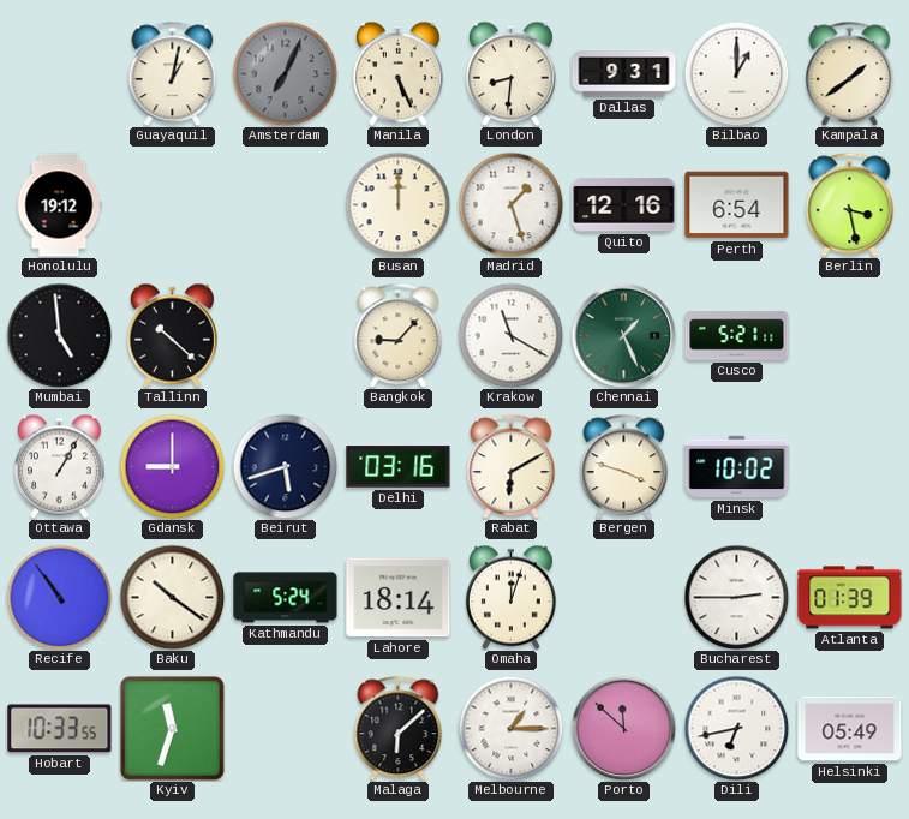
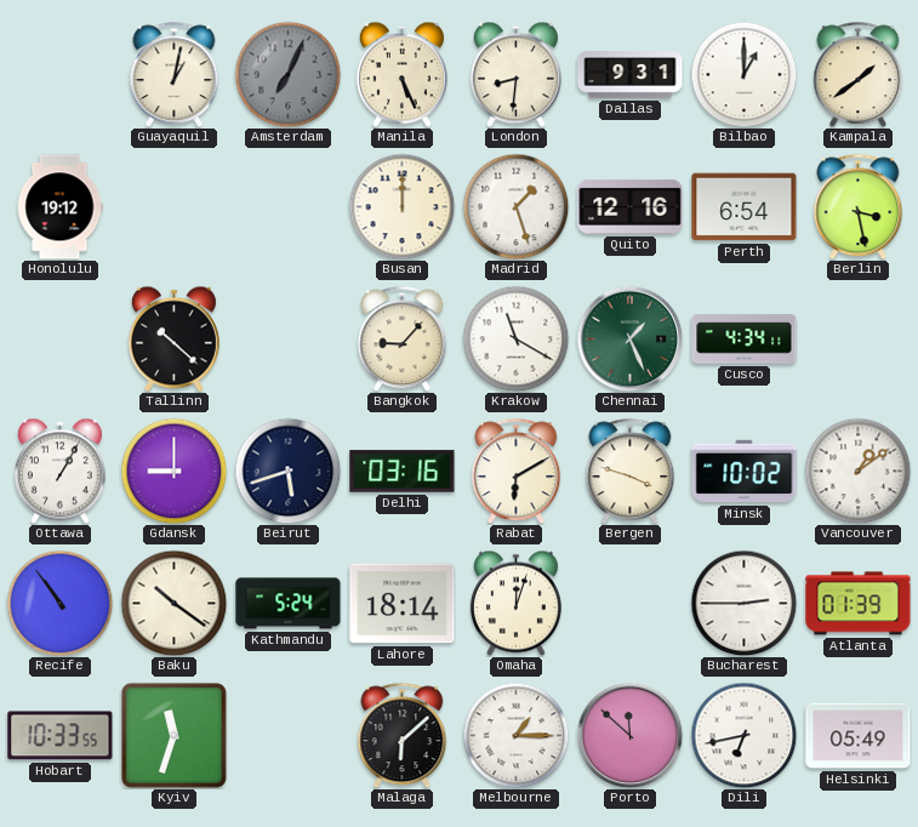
Mumbai: 4:59 -> none (59, 335)
Cusco: 5:21 -> 4:34 (745, 340)
Vancouver: none -> 1:09 (857, 470)
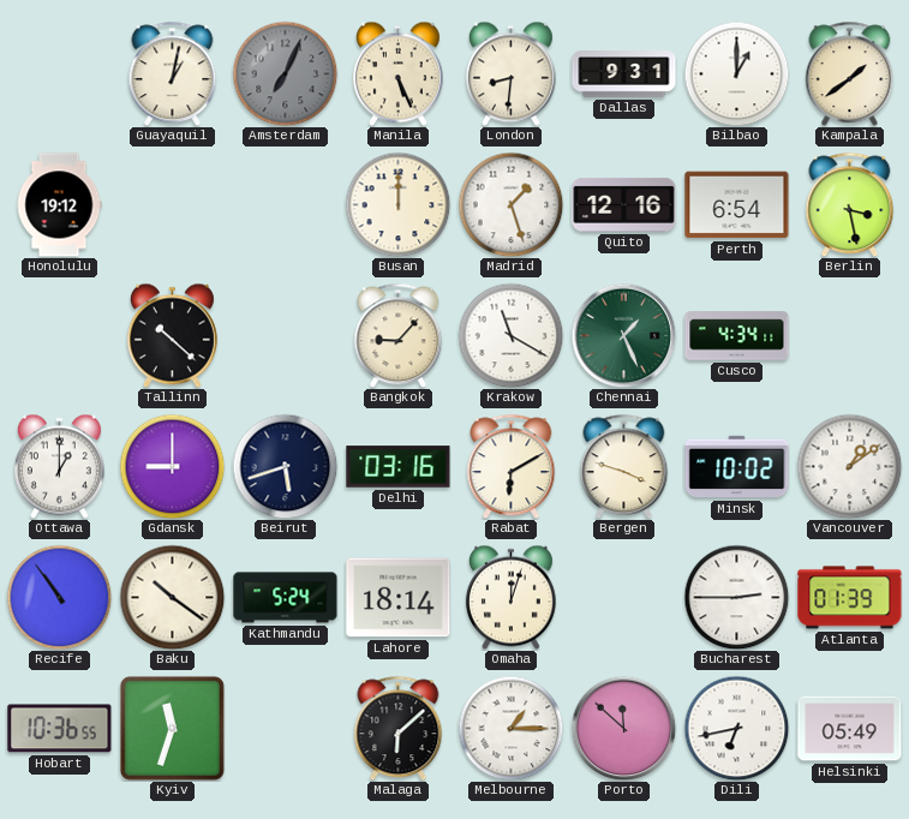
Ottawa: 1:05 -> 1:00 (59, 466)
Hobart: 10:33 -> 10:36 (60, 729)
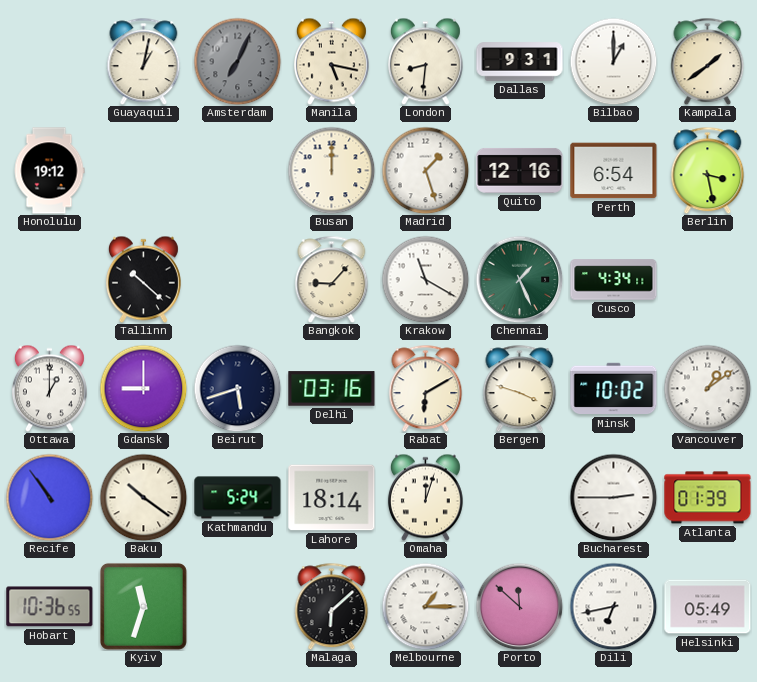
Manila: 5:26 -> 5:17 (331, 61)
